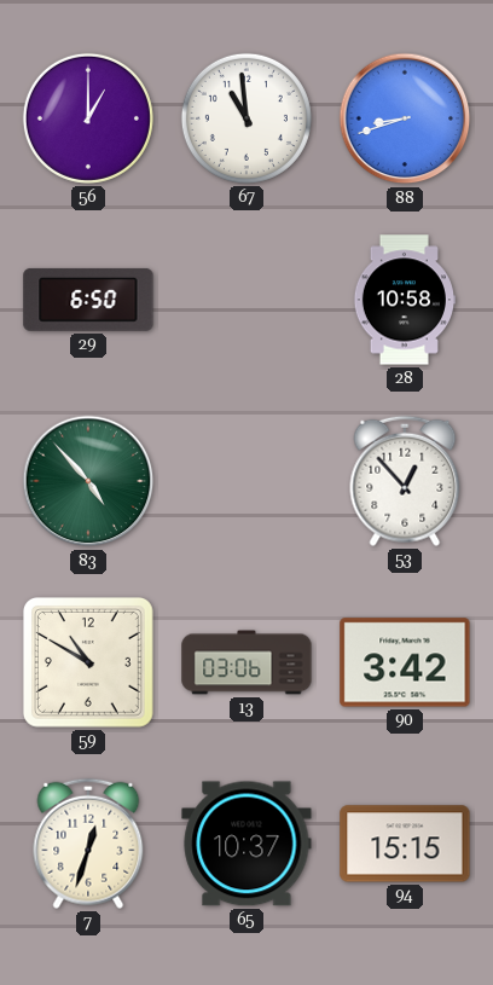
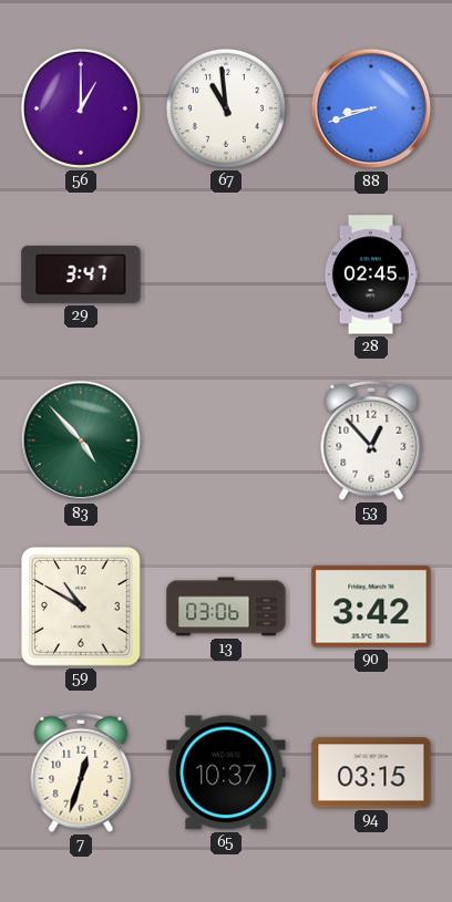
29: 6:50 -> 3:47 (81, 274)
28: 10:58 -> 02:45 (370, 274)
94: 15:15 -> 03:15 (371, 773)
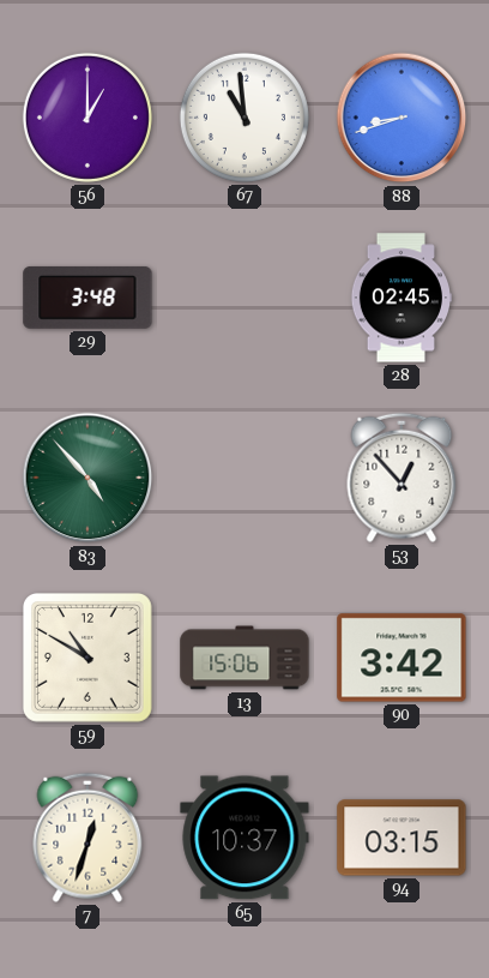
29: 3:47 -> 3:48 (87, 298)
13: 03:06 -> 15:06 (244, 658)
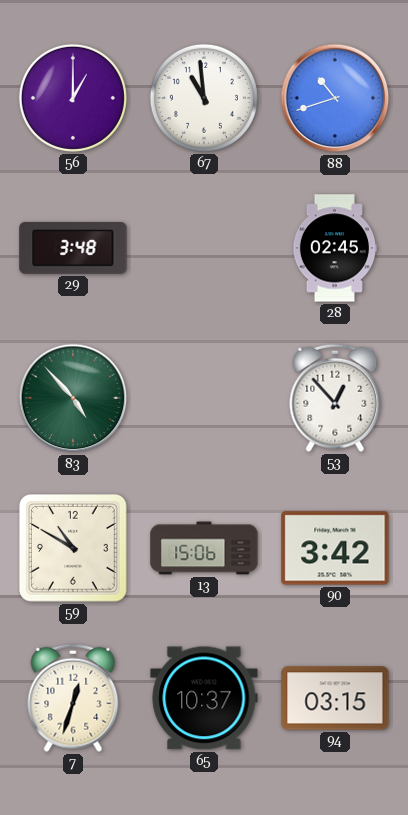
88: 8:42 -> 10:42 (335, 98)
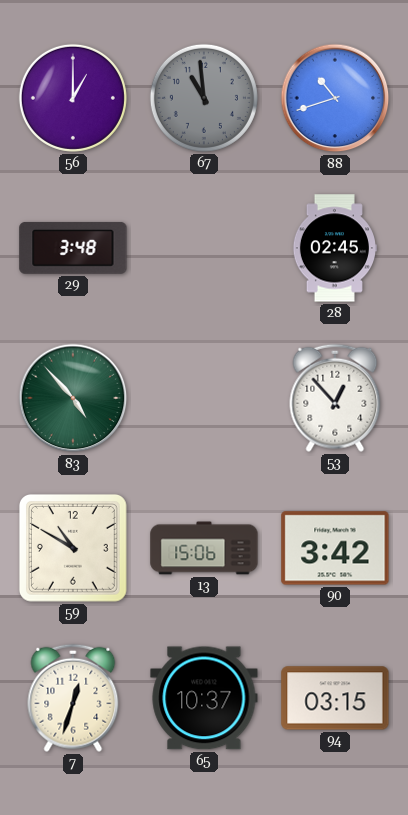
67 dial: white -> grey (204, 98)
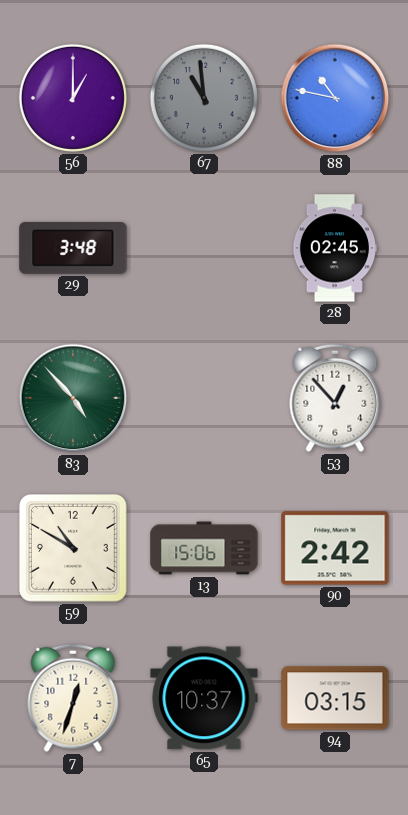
88: 10:42 -> 10:47 (335, 98)
90: 3:42 -> 2:42 (335, 548)
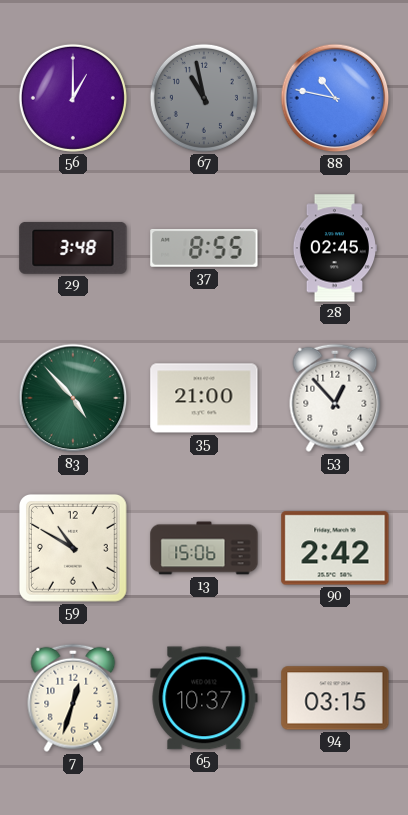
67: 10:59 -> 10:58 (204, 98)
37: none -> 8:55 (204, 248)
35: none -> 21:00 (204, 398)
